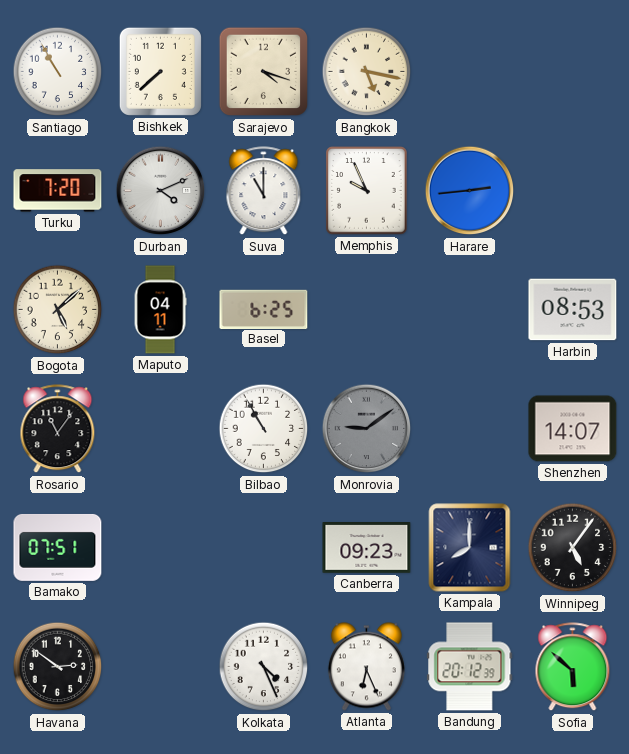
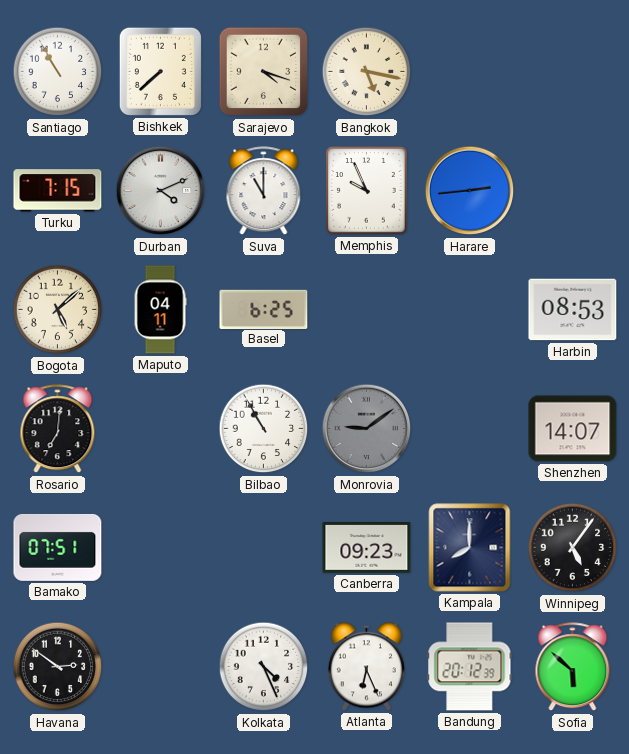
Turku: 7:20 -> 7:15 (58, 191)
Rosario: 11:06 -> 7:01 (58, 429)
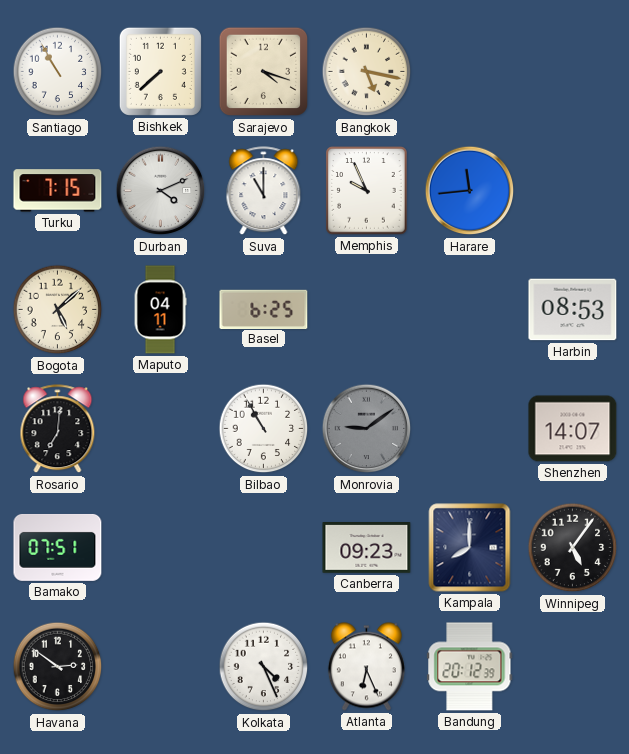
Harare: 2:44 -> 11:44 (470, 191)
Sofia: 5:52 -> none (573, 667)
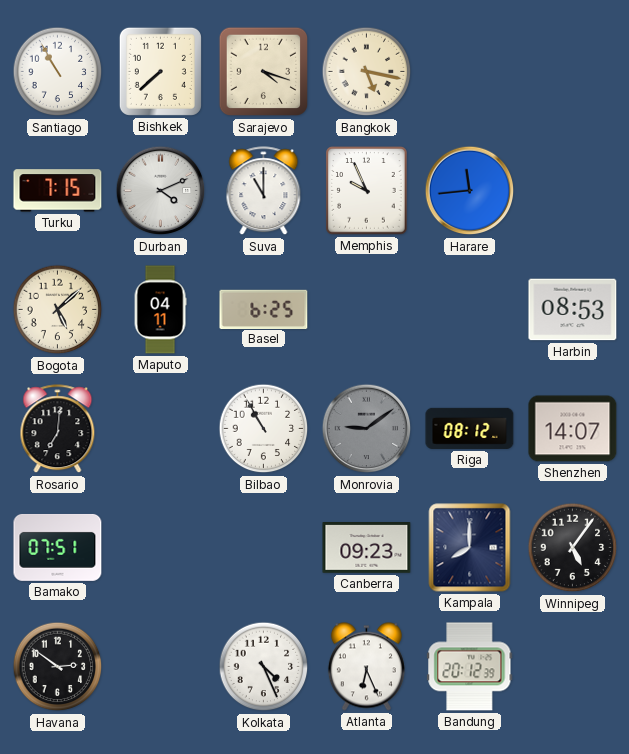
Riga: none -> 08:12 (470, 428)
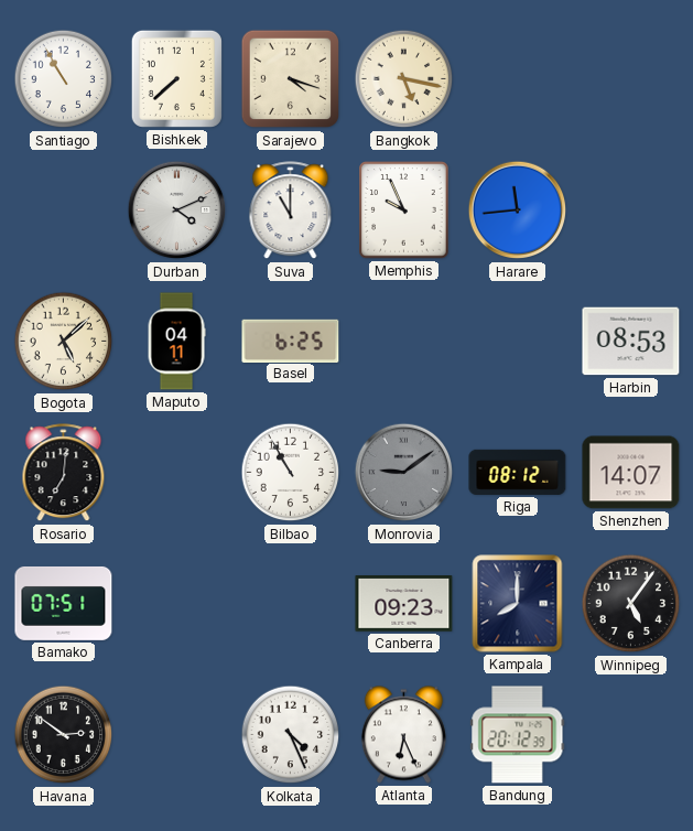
Turku: 7:15 -> none (58, 191)
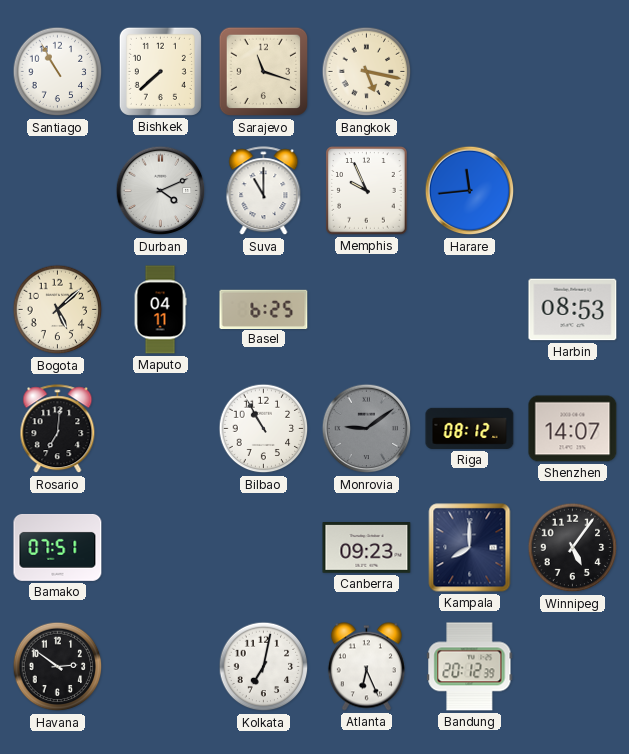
Sarajevo: 4:18 -> 11:18 (264, 72)
Kolkata: 4:26 -> 7:02 (264, 667)
